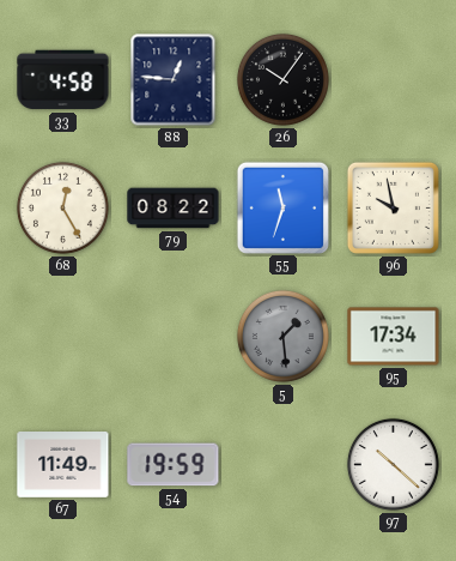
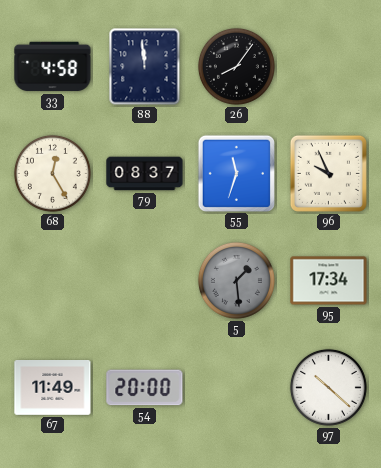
88: 12:46 -> 11:59 (145, 67)
26: 10:06 -> 8:06 (236, 66)
79: 08:22 -> 08:37 (145, 174)
96: 9:58 -> 9:56 (328, 173)
54: 19:59 -> 20:00 (145, 388)
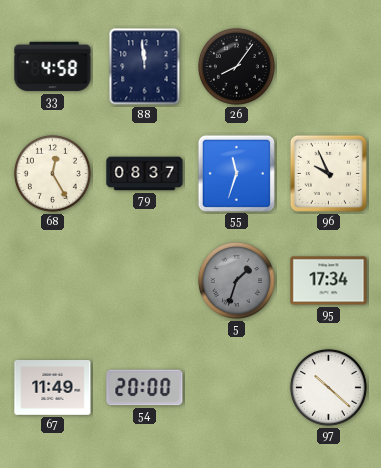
5: 1:29 -> 1:33 (236, 280)
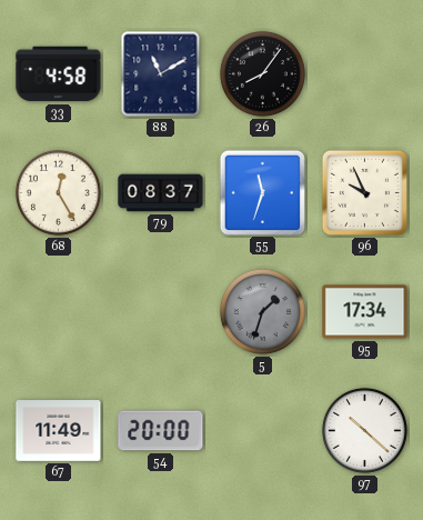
88: 11:59 -> 11:10 (161, 74)
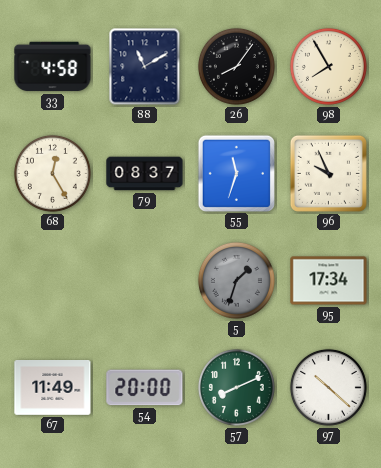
98: none -> 7:55 (328, 66)
57: none -> 8:11 (236, 387)
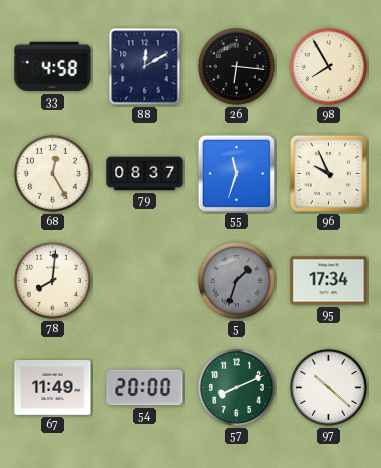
88: 11:10 -> 12:10 (145, 67)
26: 8:06 -> 6:16 (236, 66)
78: none -> 8:01 (52, 280)
